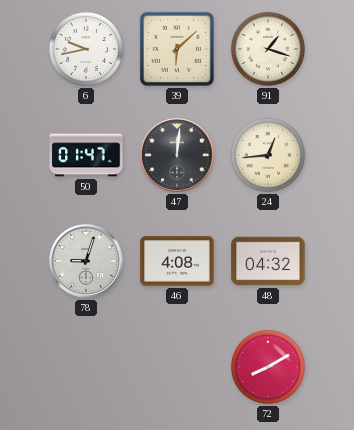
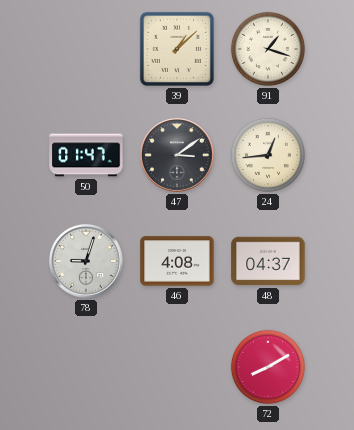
6: 9:43 -> none (86, 49)
39: 6:08 -> 1:08 (177, 49)
47: 12:01 -> 3:09 (177, 155)
48: 04:32 -> 04:37 (268, 261)
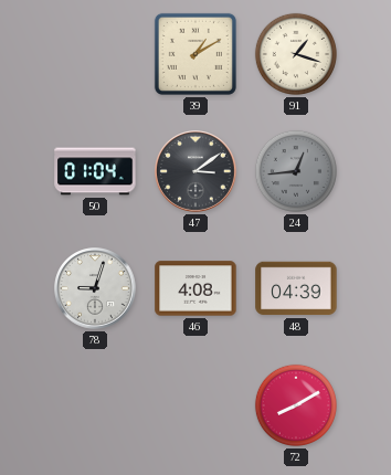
39: 1:08 -> 1:10 (196, 54)
50: 01:47 -> 01:04 (95, 171)
24 dial: cream -> grey (296, 171)
48: 04:37 -> 04:39 (296, 288)
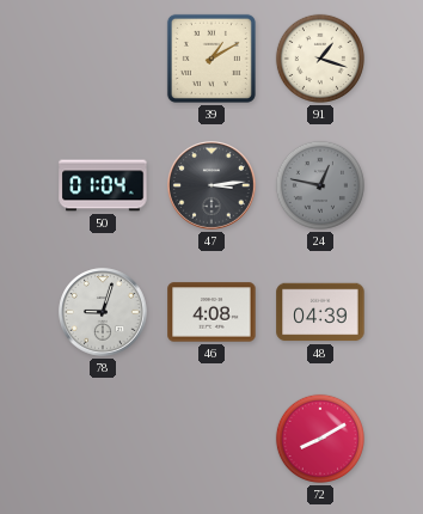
47: 3:09 -> 3:14 (211, 185)
24: 12:44 -> 12:47 (320, 185)
